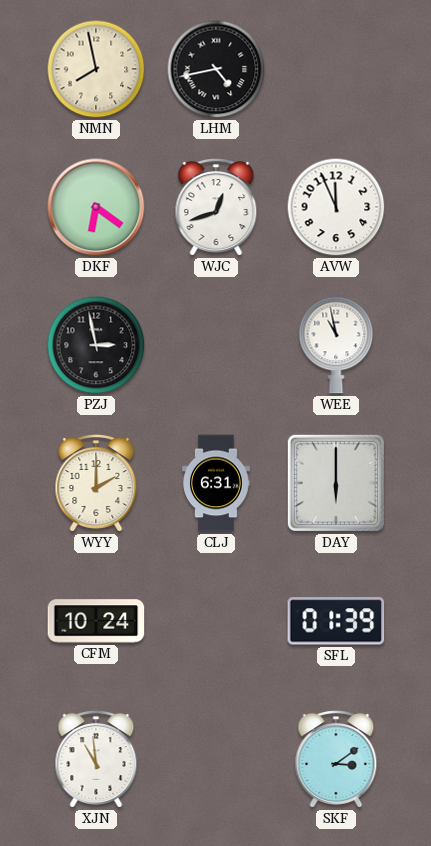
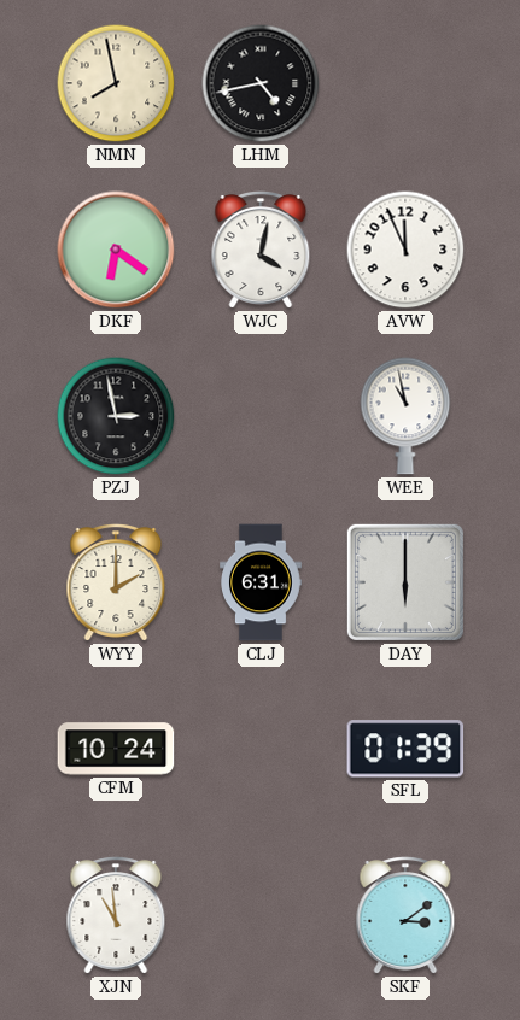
WJC: 12:42 -> 4:02 (261, 251)
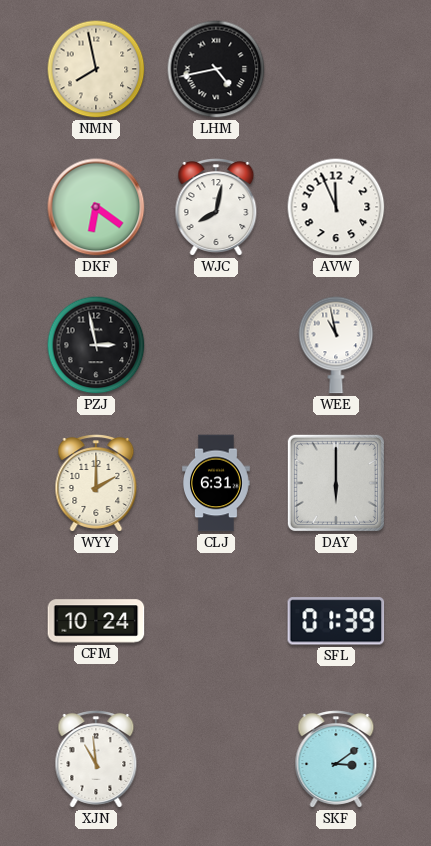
WJC: 4:02 -> 8:02 (216, 208)
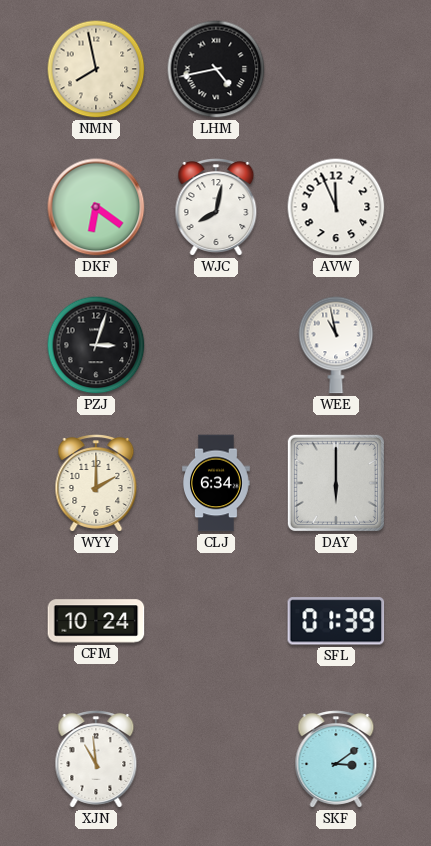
PZJ: 2:58 -> 3:03 (96, 345)
CLJ: 6:31 -> 6:34 (217, 483)
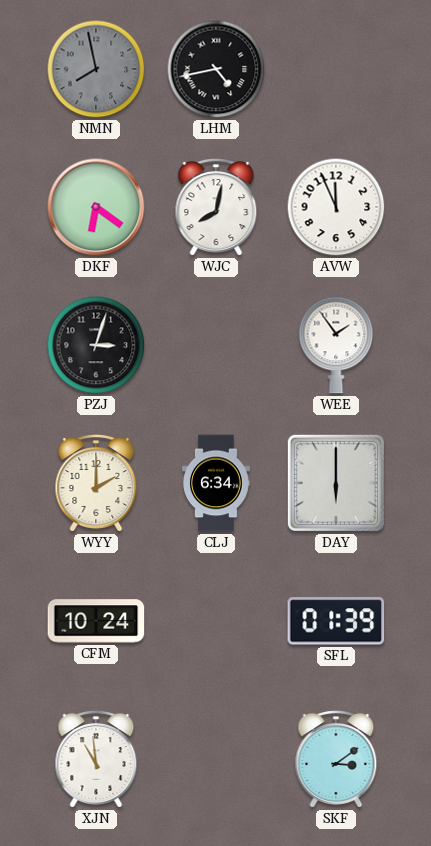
NMN dial: cream -> grey (96, 69)
WEE: 10:58 -> 1:54 (336, 345)
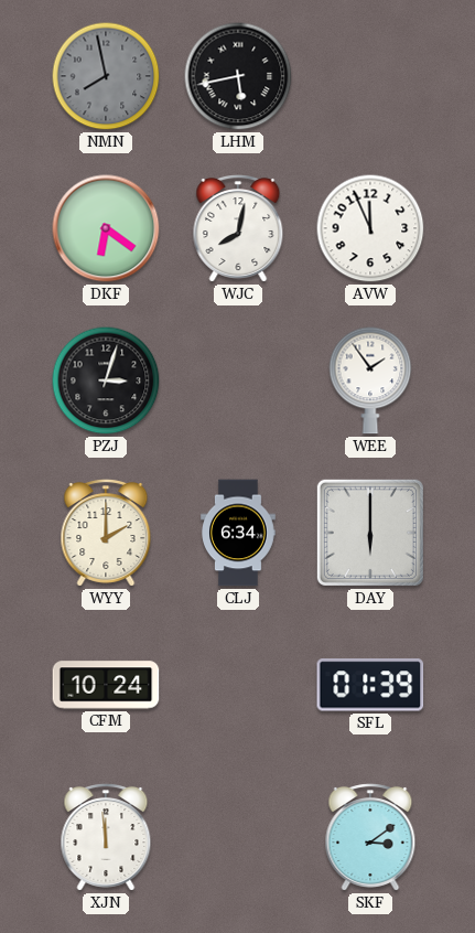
LHM: 4:43 -> 5:43 (238, 76)
XJN: 10:59 -> 11:59 (106, 838)
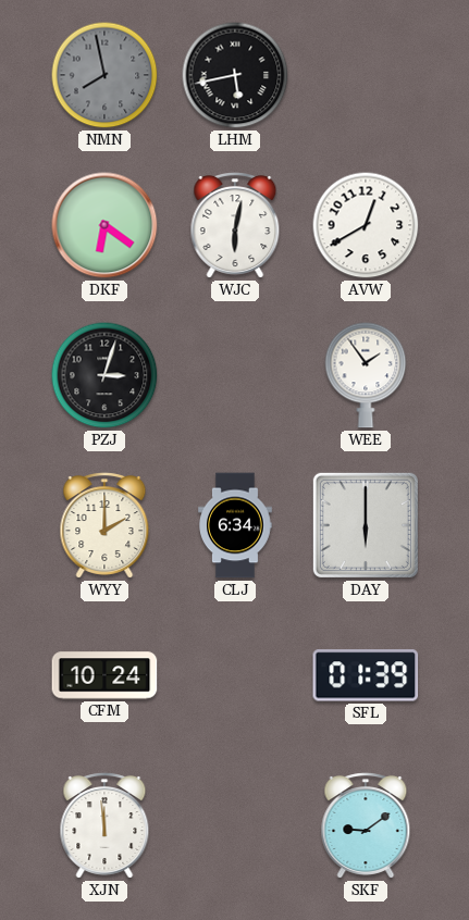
WJC: 8:02 -> 6:02 (235, 226)
AVW: 11:56 -> 12:40 (366, 225)
SKF: 3:09 -> 9:09 (366, 826)
